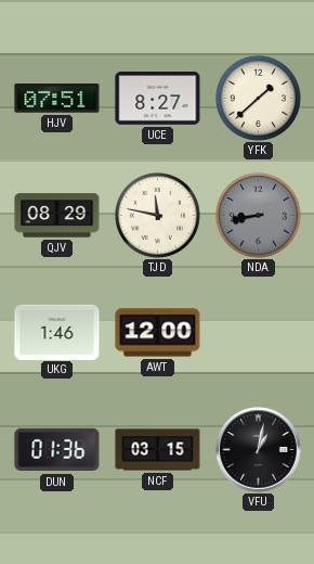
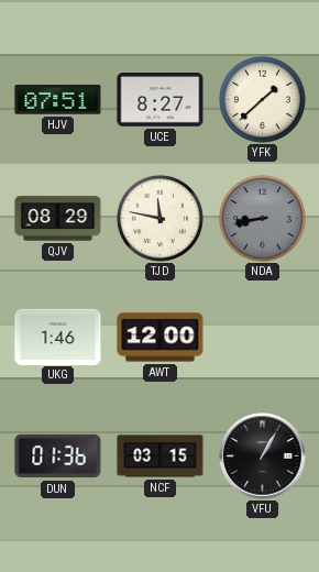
VFU: 1:02 -> 1:05 (263, 457)
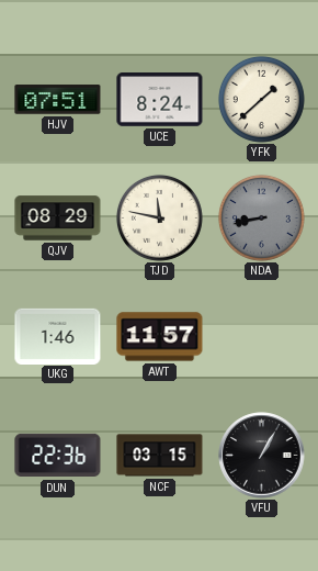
UCE: 8:27 -> 8:24 (160, 100)
AWT: 12:00 -> 11:57 (160, 337)
DUN: 01:36 -> 22:36 (58, 456)
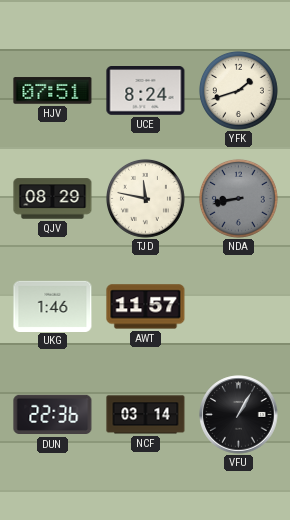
YFK: 1:38 -> 1:42 (238, 90)
NCF: 03:15 -> 03:14 (146, 415)
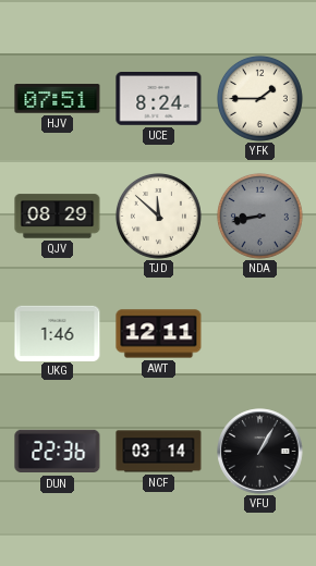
YFK: 1:42 -> 1:45 (259, 98)
TJD: 11:47 -> 11:52 (158, 216)
AWT: 11:57 -> 12:11 (159, 334)
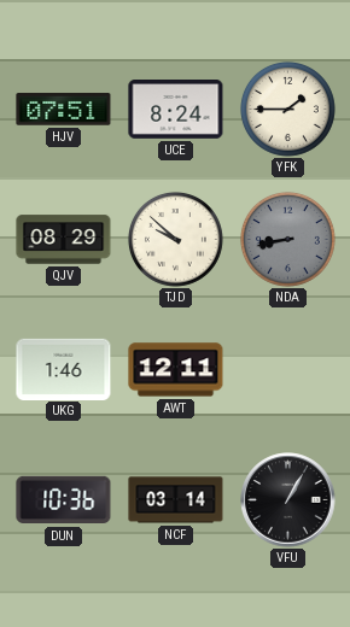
TJD: 11:52 -> 9:52 (175, 239)
DUN: 22:36 -> 10:36 (64, 500)
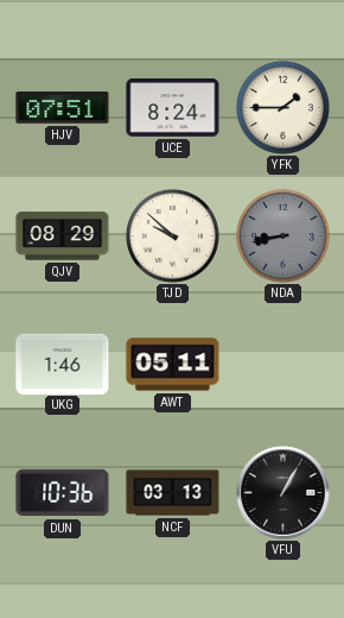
AWT: 12:11 -> 05:11 (173, 365)
NCF: 03:14 -> 03:13 (173, 493)
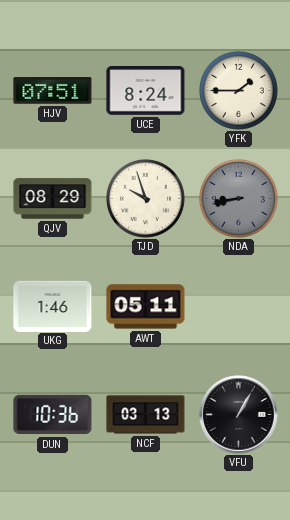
TJD: 9:52 -> 9:57 (145, 198)
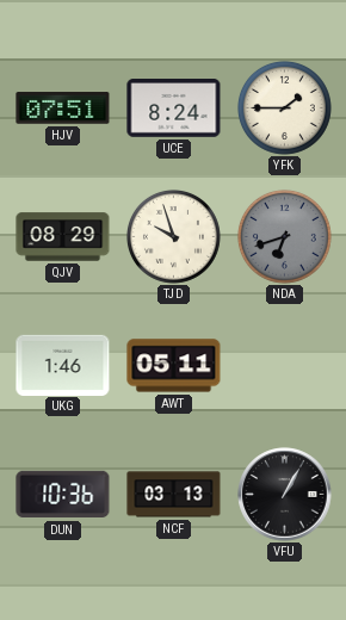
NDA: 8:43 -> 6:42 (284, 236)
